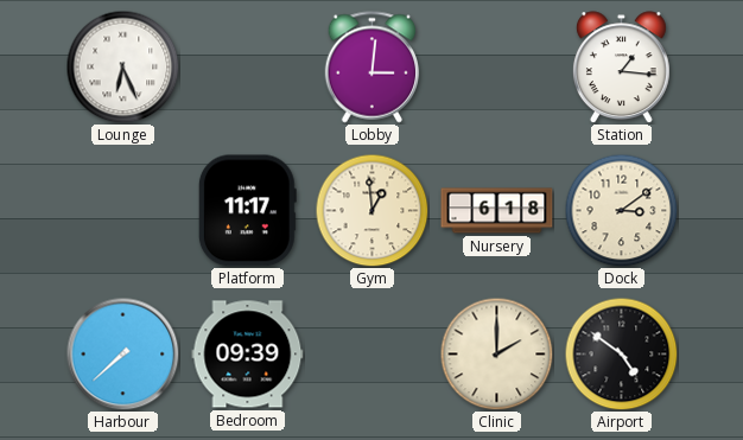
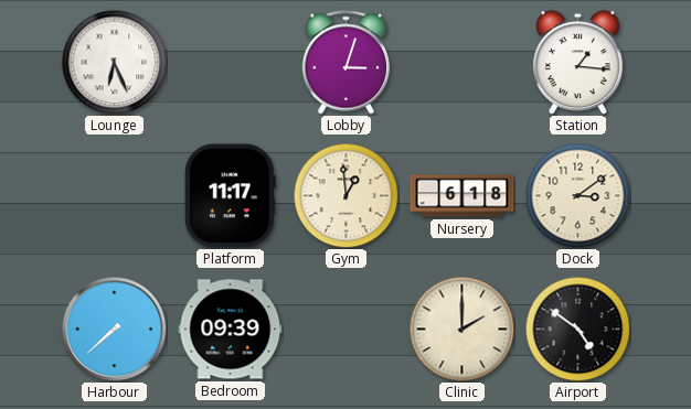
Lobby: 3:01 -> 3:03 (347, 63)
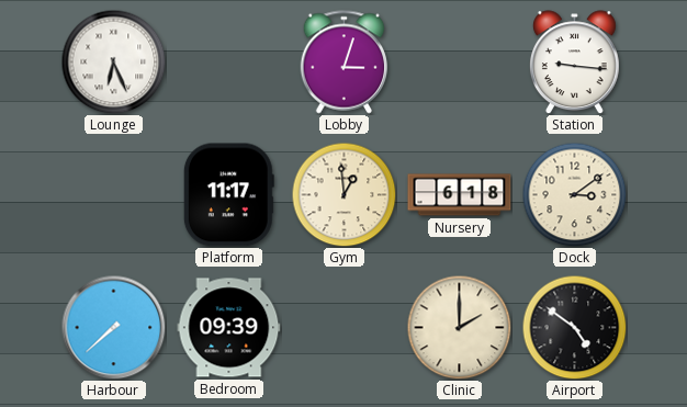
Station: 1:16 -> 9:16 (574, 63)
